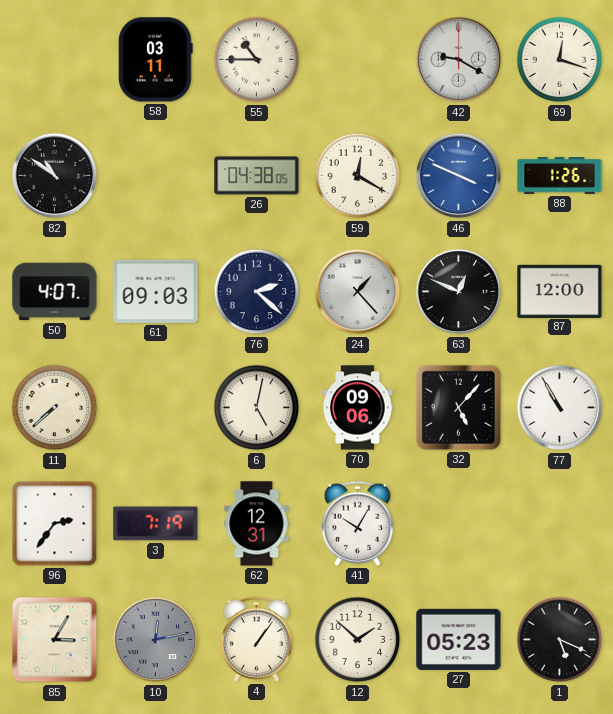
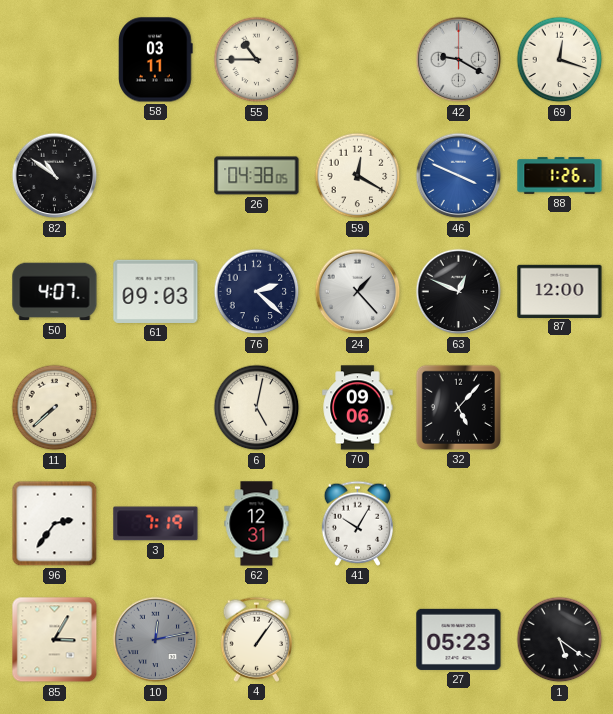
77: 10:55 -> none (560, 408)
12: 1:52 -> none (358, 640)
1: 5:19 -> 5:21 (560, 640)
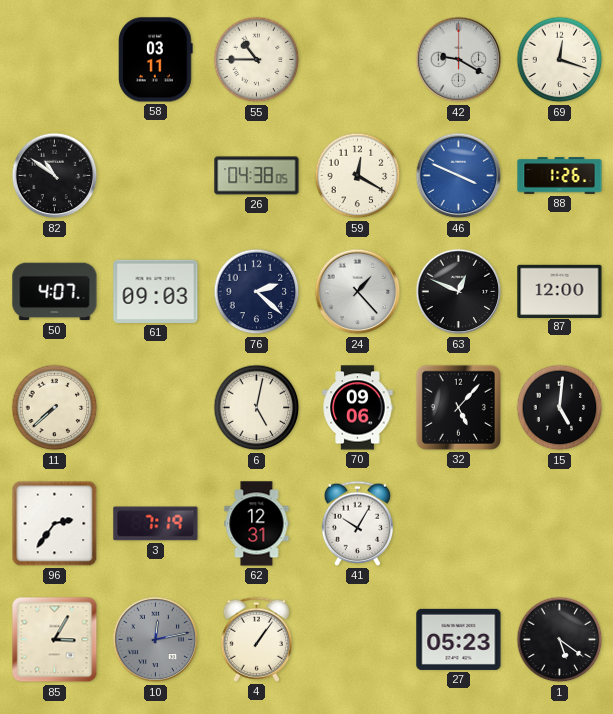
15: none -> 5:01 (560, 408)
